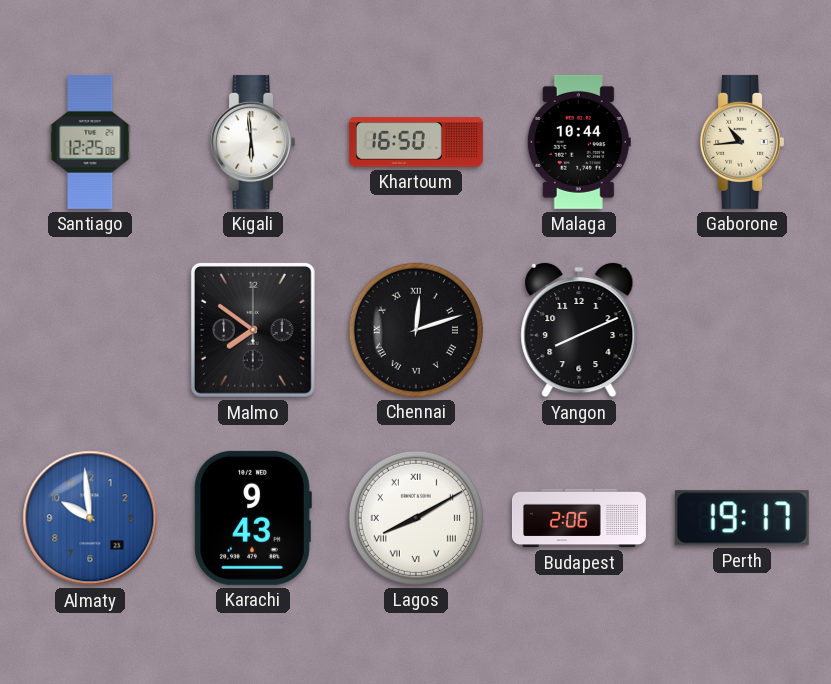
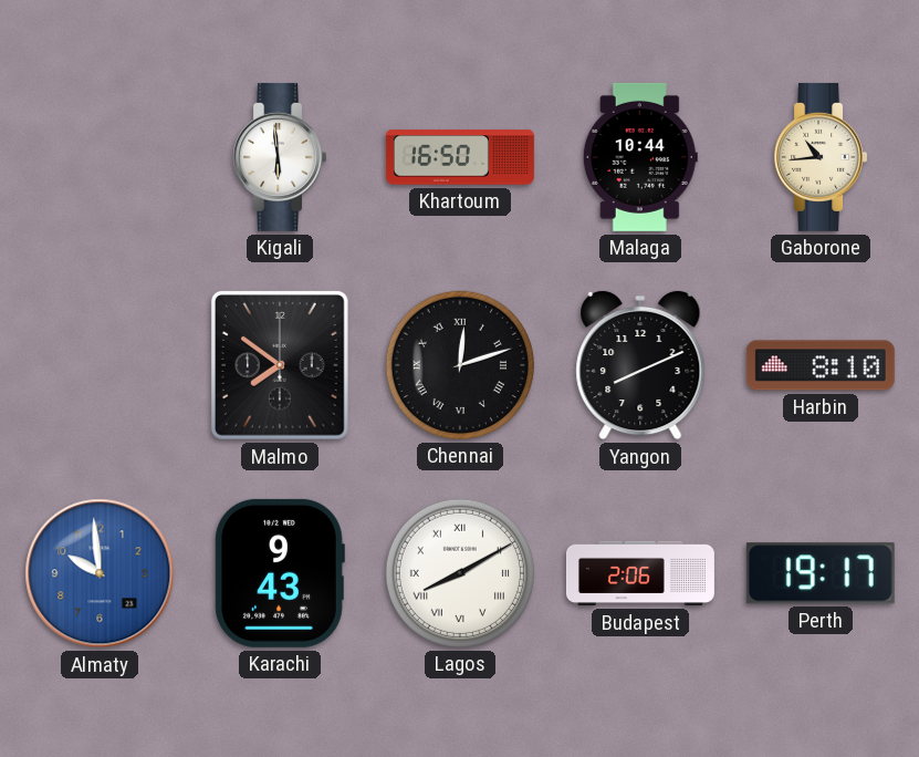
Santiago: 12:25 -> none (90, 142)
Harbin: none -> 8:10 (821, 365)
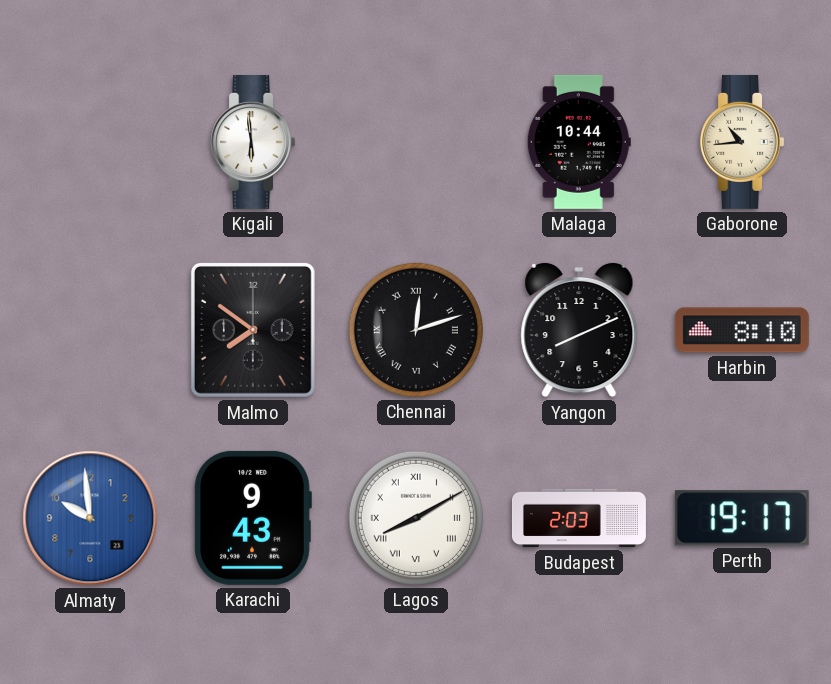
Khartoum: 16:50 -> none (460, 157)
Budapest: 2:06 -> 2:03 (579, 518)
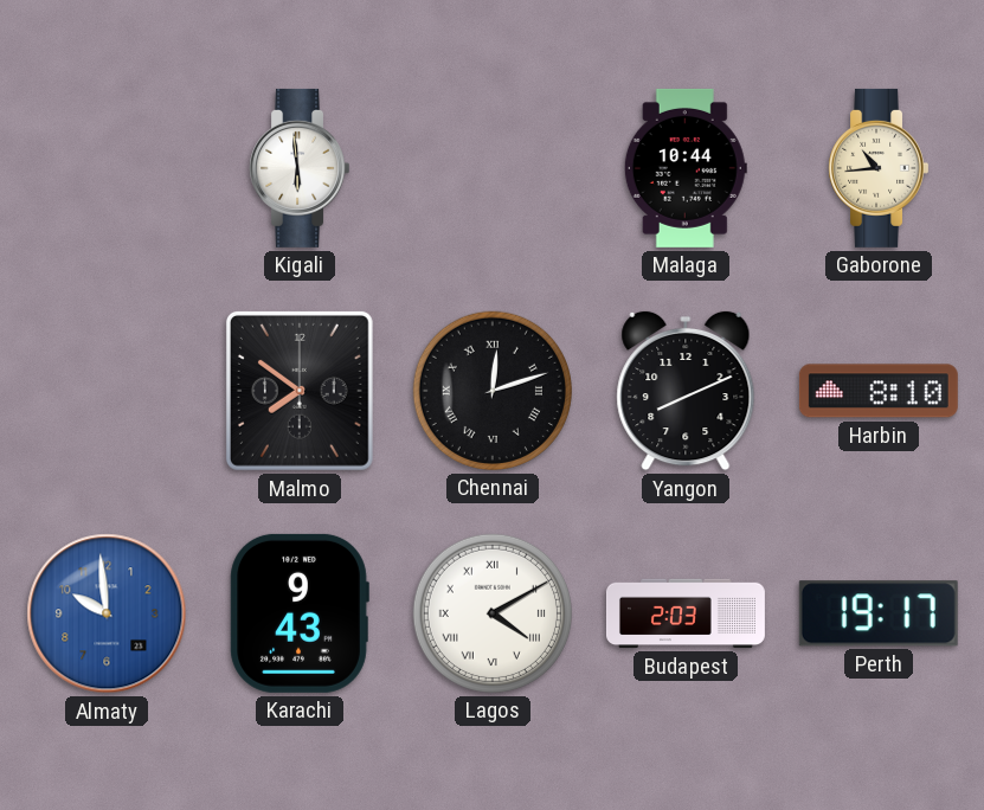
Lagos: 8:10 -> 4:10 (493, 613)
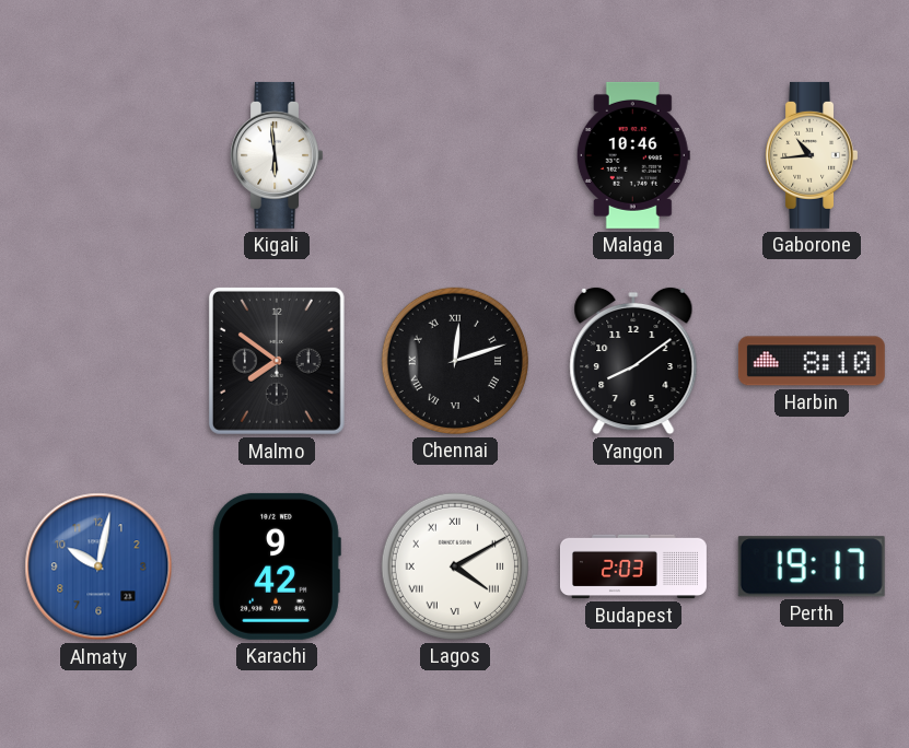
Malaga: 10:44 -> 10:46 (633, 155)
Yangon: 8:11 -> 8:09 (633, 361)
Almaty: 9:59 -> 10:02 (98, 566)
Karachi: 9:43 -> 9:42 (277, 566)
